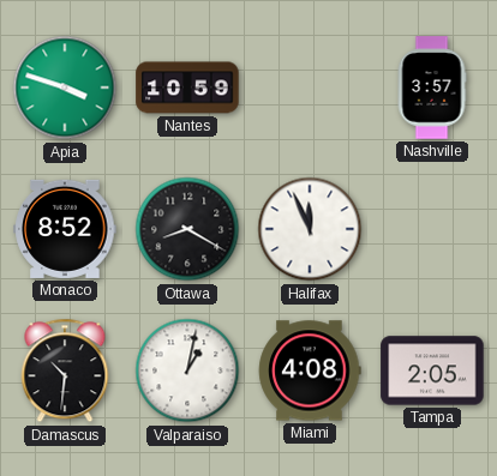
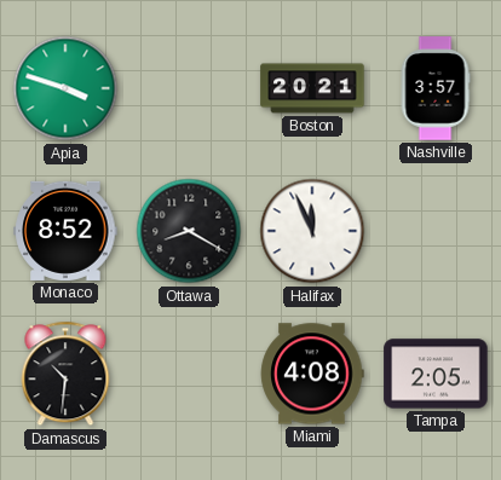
Nantes: 10:59 -> none (187, 88)
Boston: none -> 20:21 (312, 88)
Valparaiso: 1:02 -> none (187, 370)
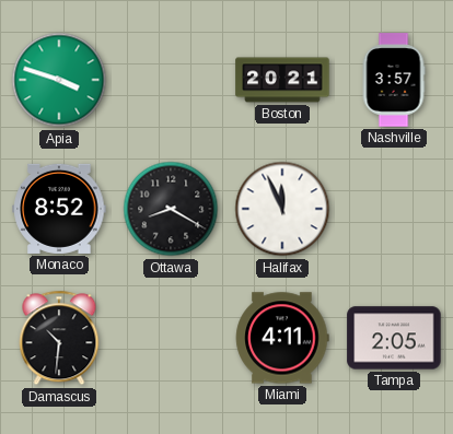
Miami: 4:08 -> 4:11 (282, 338)
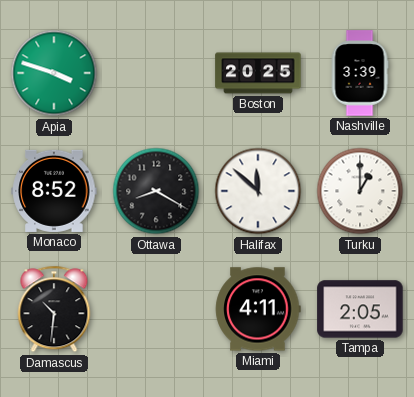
Boston: 20:21 -> 20:25 (258, 73)
Nashville: 3:57 -> 3:39 (360, 73)
Halifax: 11:56 -> 11:52 (258, 191)
Turku: none -> 1:00 (360, 191)
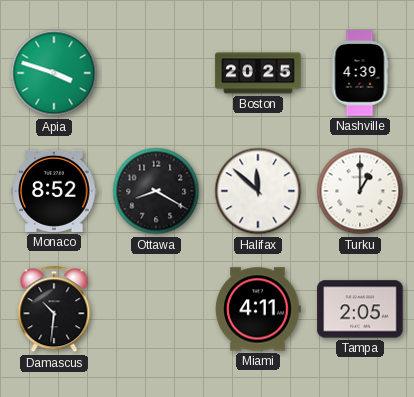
Nashville: 3:39 -> 4:39 (360, 73)
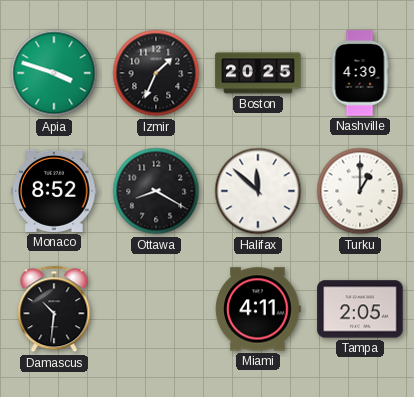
Izmir: none -> 1:34 (156, 73)
